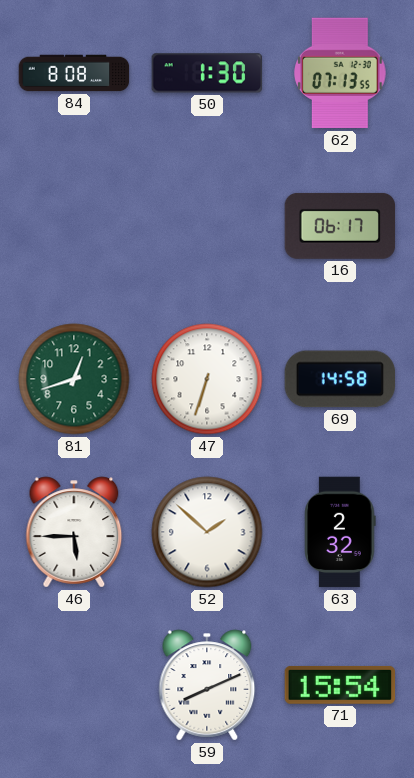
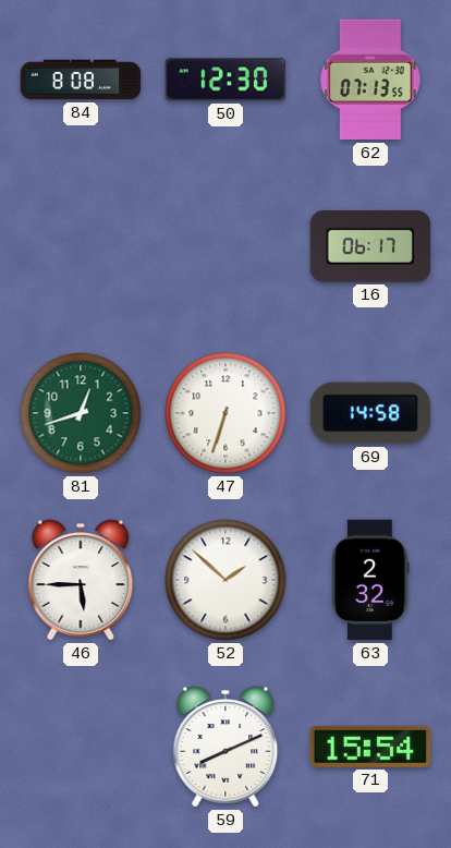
50: 1:30 -> 12:30 (225, 80)
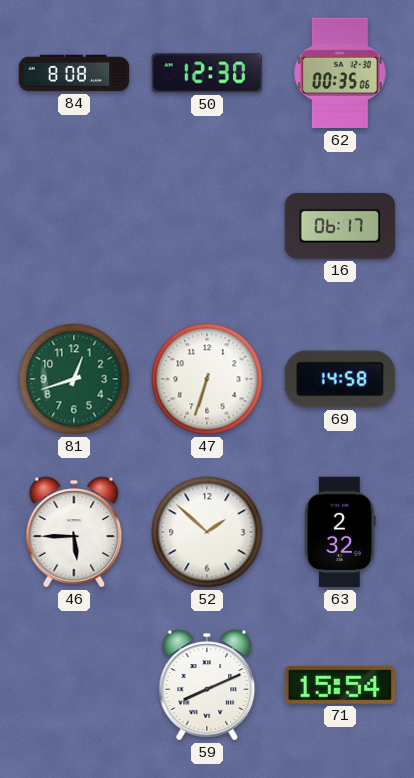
62: 07:13 -> 00:35 (341, 73)
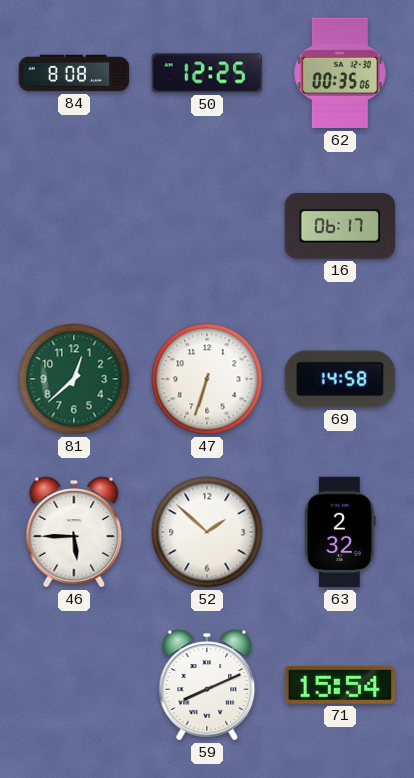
50: 12:30 -> 12:25 (207, 73)
81: 12:42 -> 12:38 (74, 379)
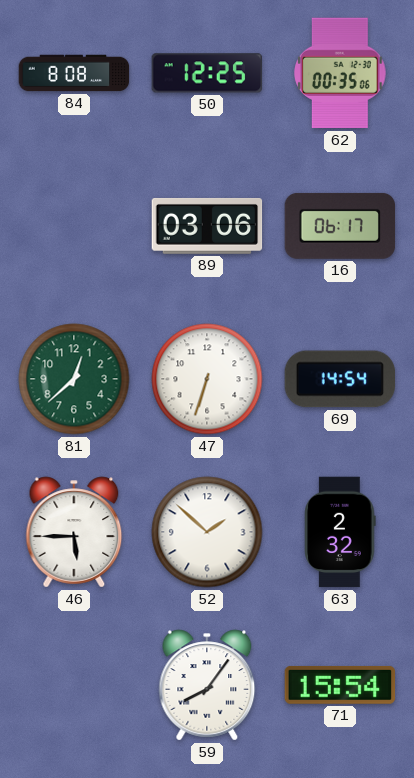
89: none -> 03:06 (207, 226)
69: 14:58 -> 14:54 (340, 379)
59: 8:11 -> 8:06 (207, 685)
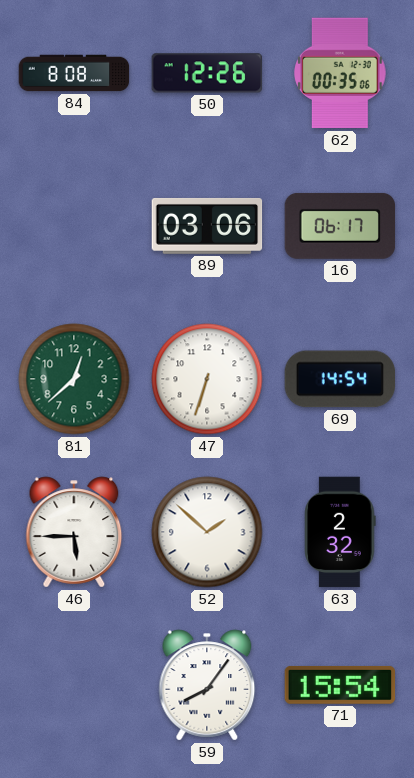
50: 12:25 -> 12:26 (207, 73)
